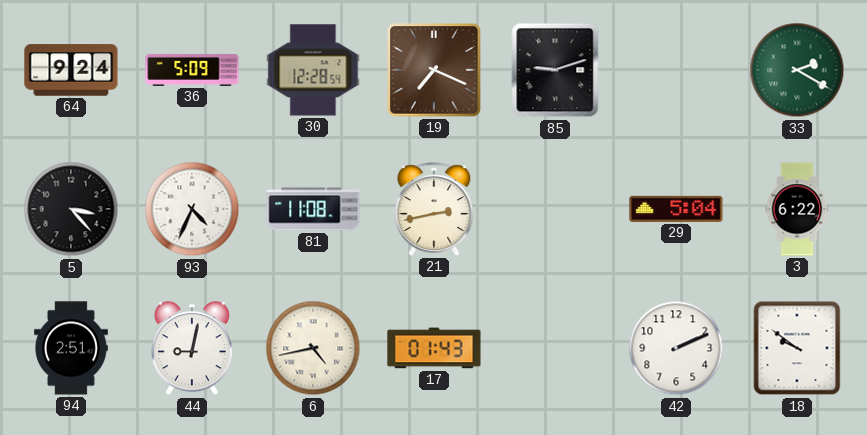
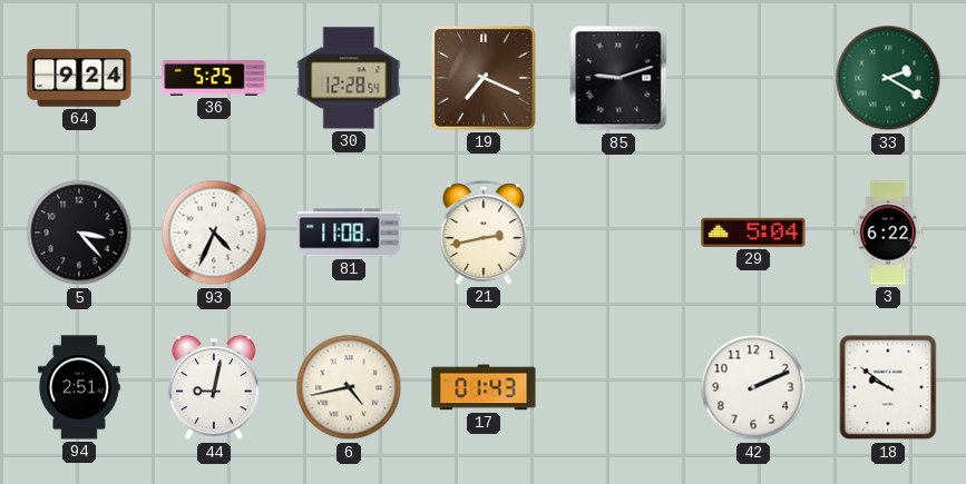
36: 5:09 -> 5:25 (214, 78)
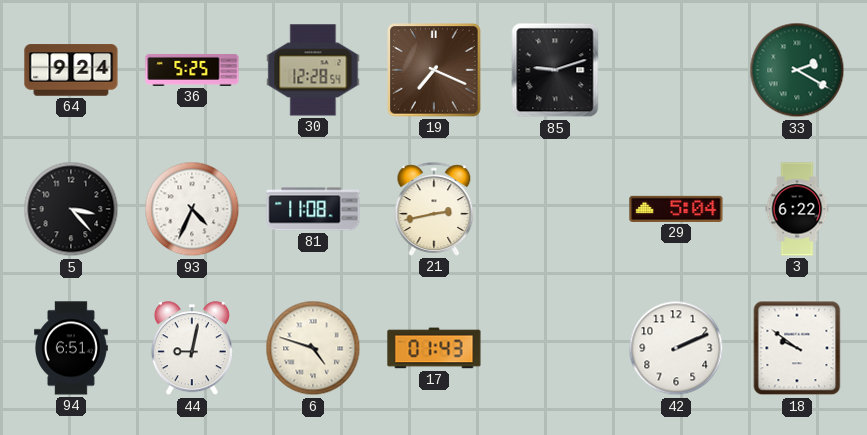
94: 2:51 -> 6:51 (72, 348)
6: 4:43 -> 4:48 (313, 348)
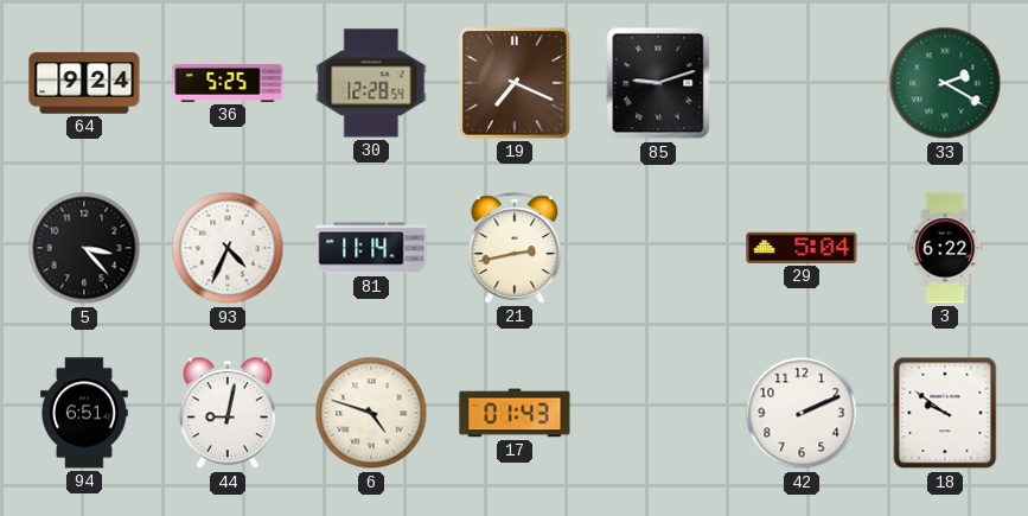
81: 11:08 -> 11:14 (371, 248)
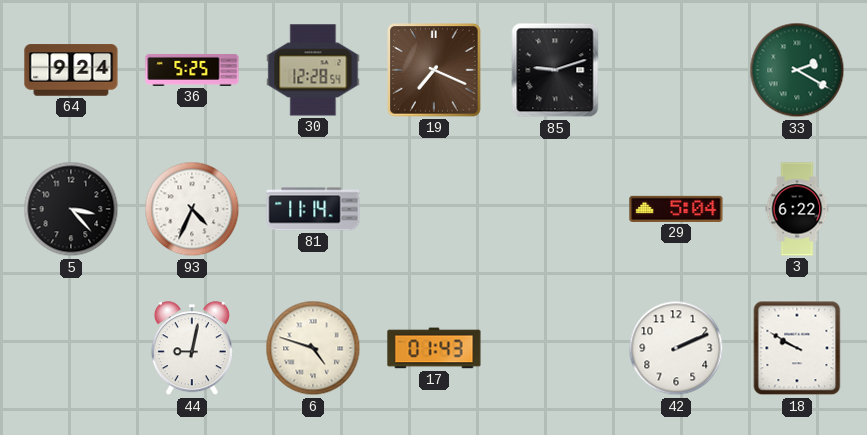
21: 2:43 -> none (515, 248)
94: 6:51 -> none (85, 413)
18: 9:51 -> 9:50 (797, 348)
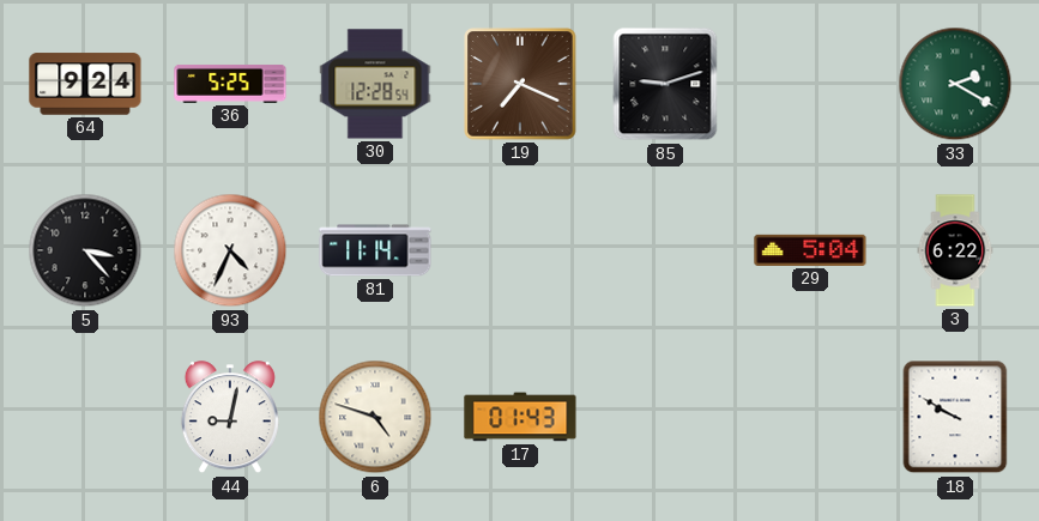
42: 2:11 -> none (676, 348)
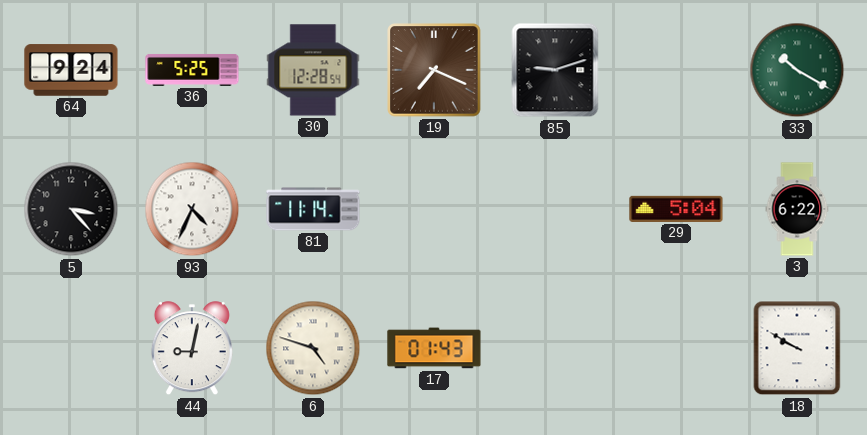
33: 2:20 -> 10:20 (797, 70)
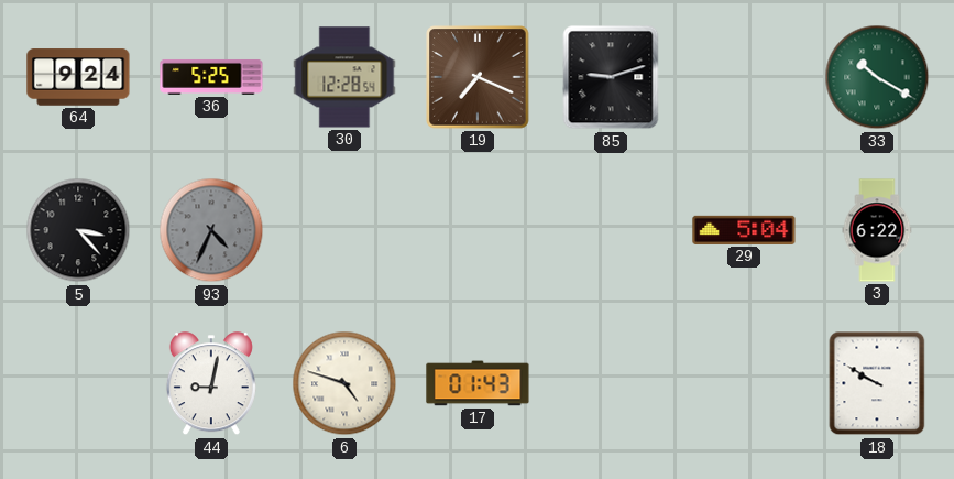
93 dial: white -> grey (211, 230)
81: 11:14 -> none (313, 209)
